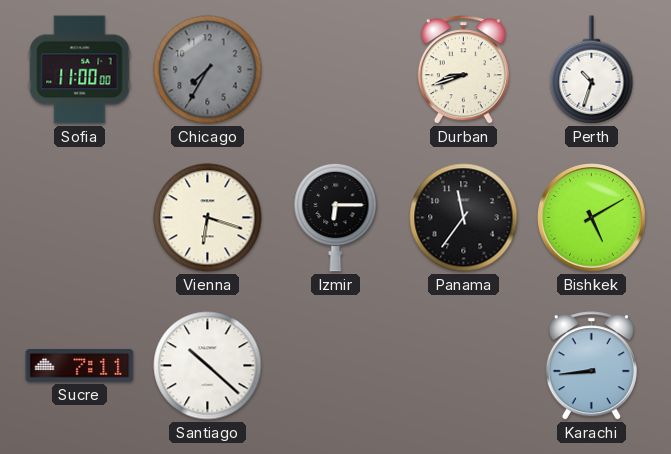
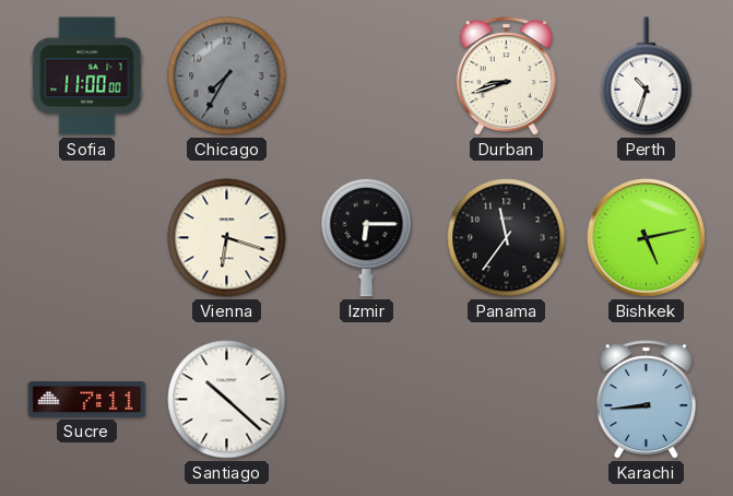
Bishkek: 5:10 -> 5:13 (647, 238)
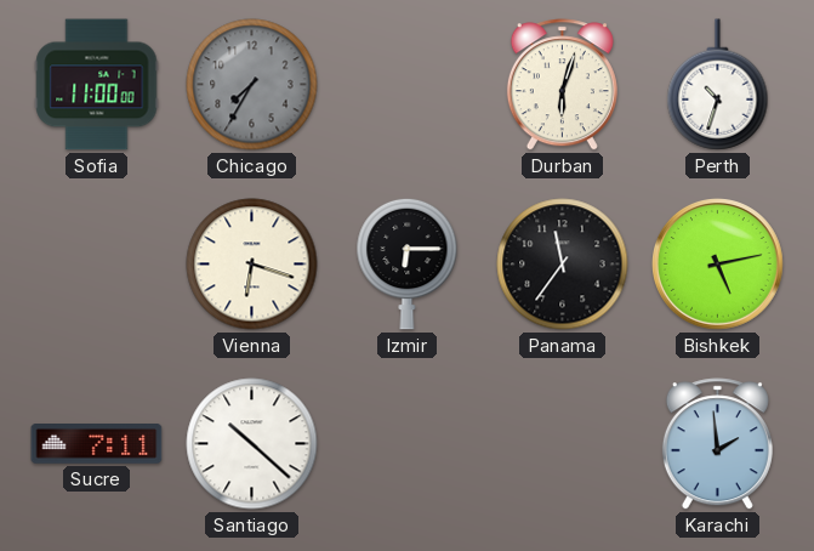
Durban: 8:42 -> 6:03 (562, 85)
Karachi: 8:44 -> 1:59 (717, 444)
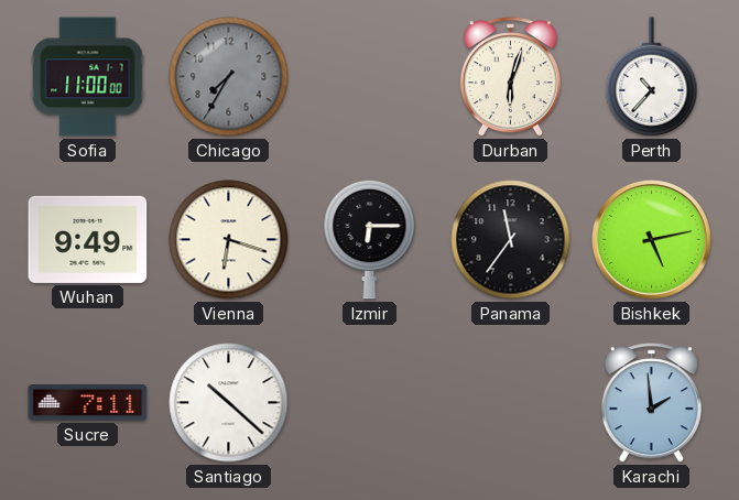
Perth: 10:33 -> 10:37 (652, 77)
Wuhan: none -> 9:49 (88, 239)
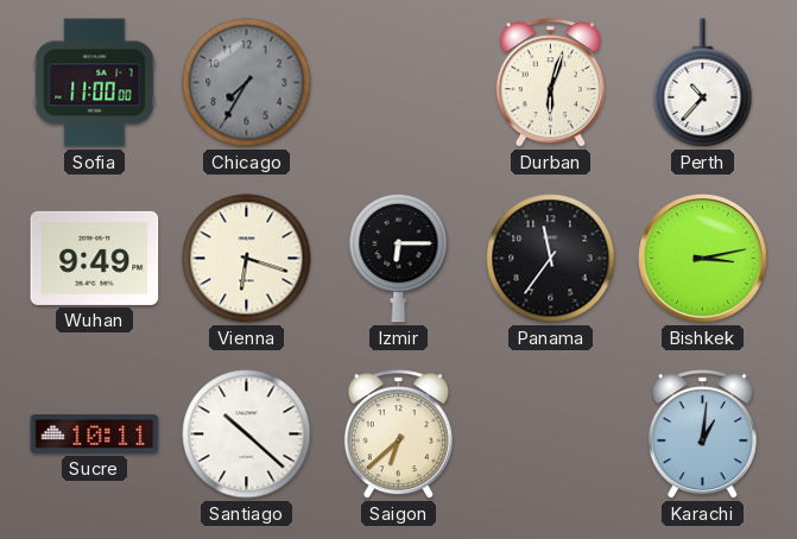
Bishkek: 5:13 -> 3:13 (703, 259)
Sucre: 7:11 -> 10:11 (95, 435)
Saigon: none -> 6:38 (398, 435)
Karachi: 1:59 -> 1:01 (702, 435)
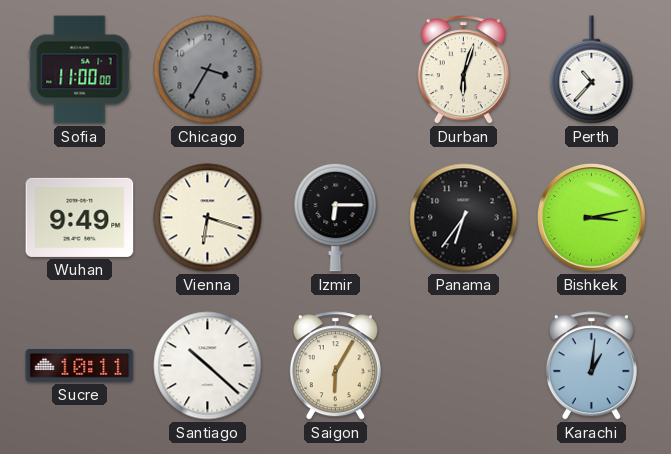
Chicago: 7:35 -> 3:35 (208, 70)
Panama: 11:36 -> 6:36 (464, 218)
Saigon: 6:38 -> 6:05 (335, 366)
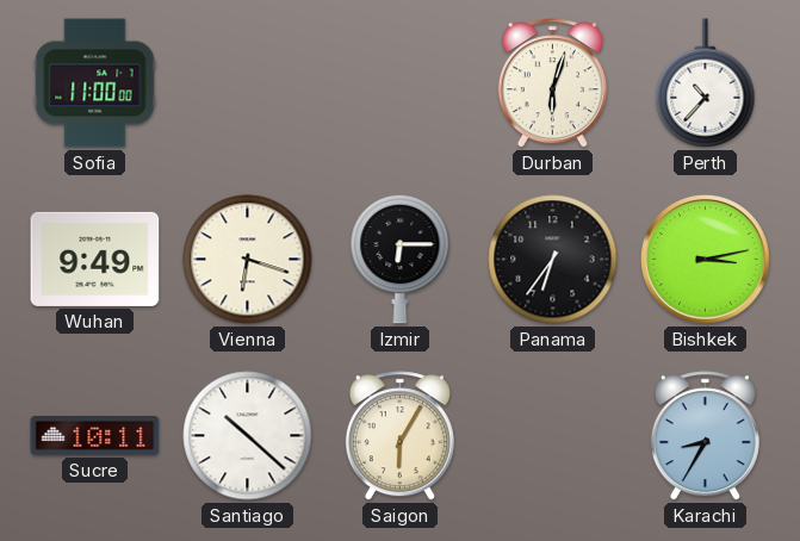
Chicago: 3:35 -> none (208, 70)
Karachi: 1:01 -> 8:35 (705, 436)
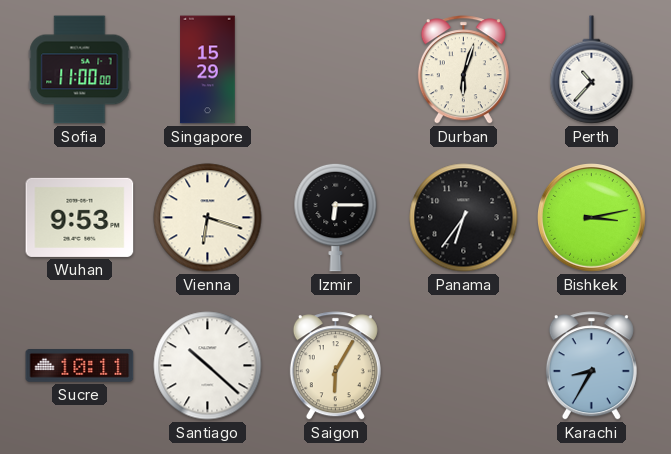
Singapore: none -> 15:29 (208, 70)
Wuhan: 9:49 -> 9:53 (80, 217)
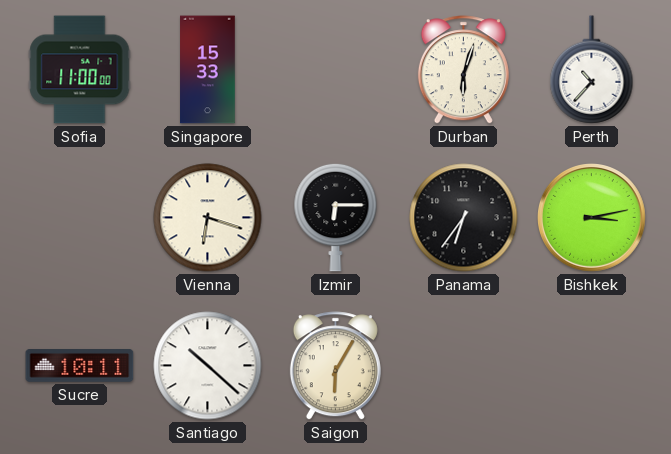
Singapore: 15:29 -> 15:33 (208, 70)
Wuhan: 9:53 -> none (80, 217)
Karachi: 8:35 -> none (591, 366)
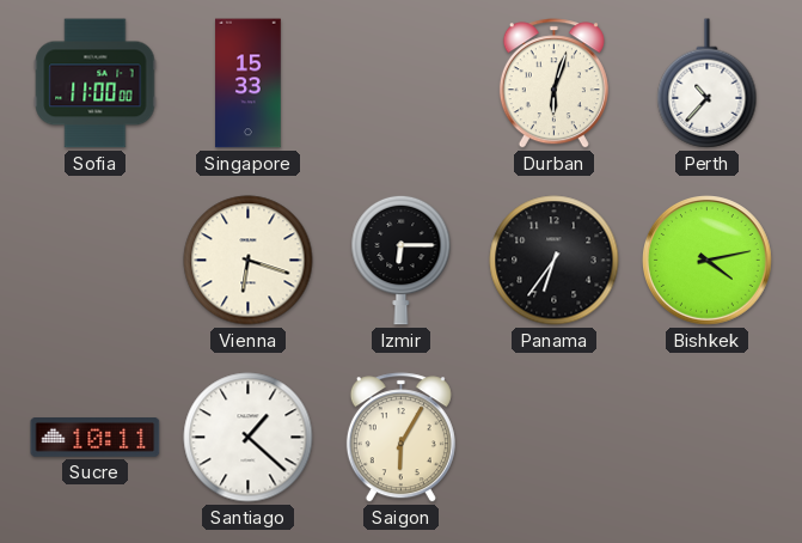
Bishkek: 3:13 -> 4:13 (708, 261)
Santiago: 10:22 -> 1:22 (249, 438)
